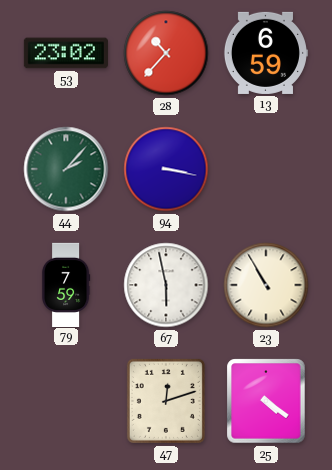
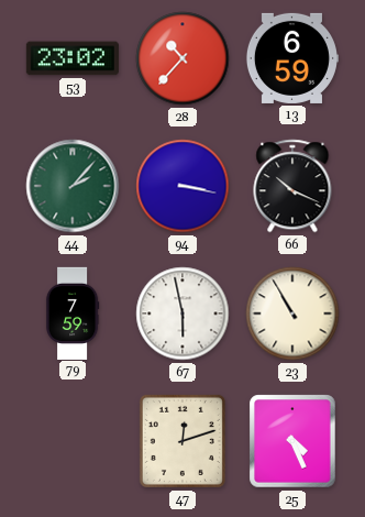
66: none -> 10:19 (292, 186)
25: 4:21 -> 4:26 (292, 441)
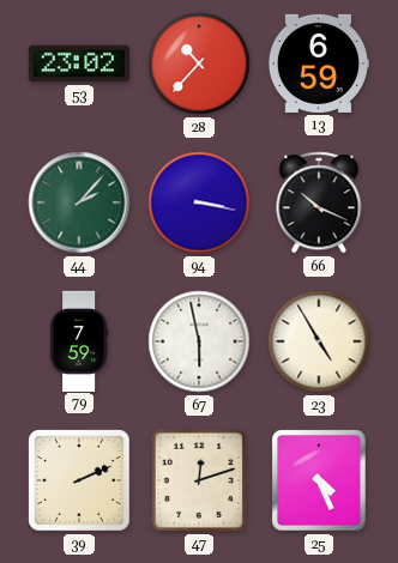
23: 10:55 -> 4:55 (319, 341)
39: none -> 2:11 (79, 480)
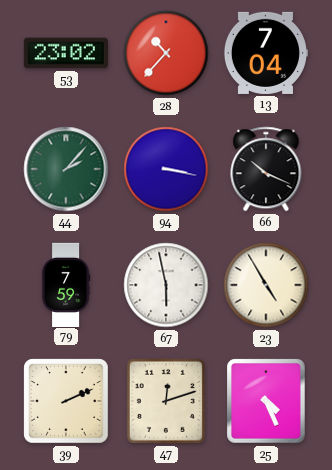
13: 6:59 -> 7:04 (265, 53)
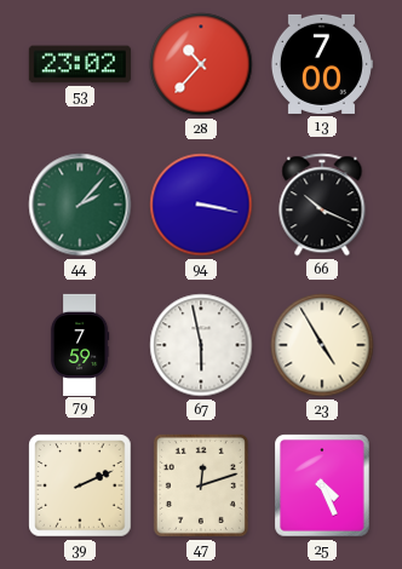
13: 7:04 -> 7:00 (321, 64)
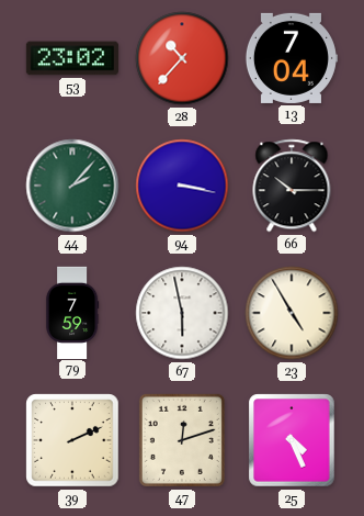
13: 7:00 -> 7:04 (291, 58)
66: 10:19 -> 10:15 (292, 186)
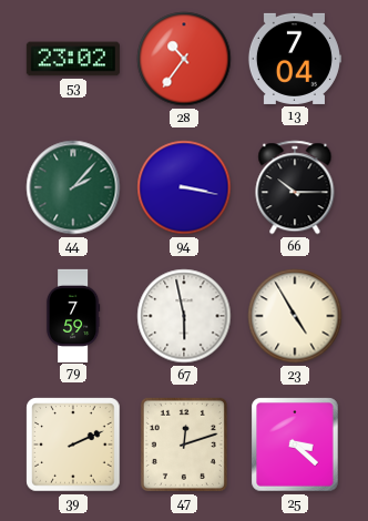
28: 10:37 -> 10:36 (184, 59)
25: 4:26 -> 3:22 (295, 445)
